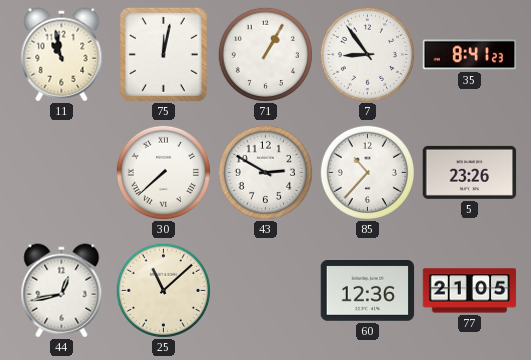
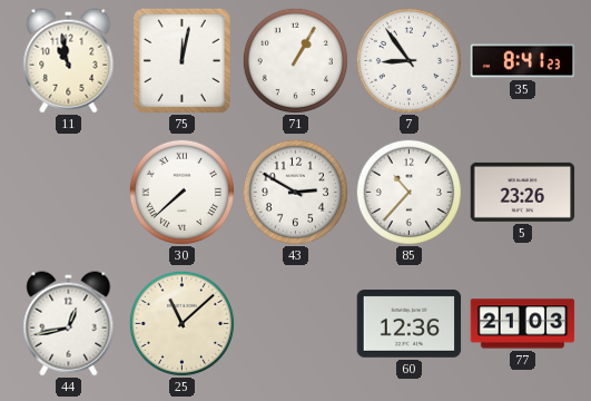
77: 21:05 -> 21:03 (523, 324)
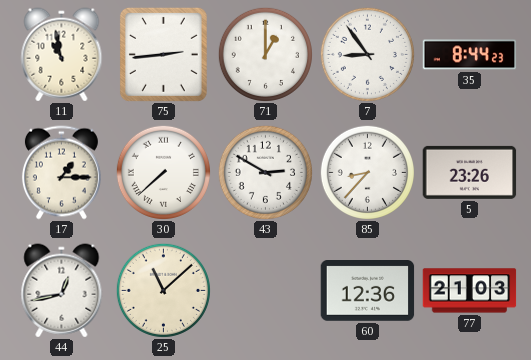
75: 12:02 -> 2:44 (163, 54)
71: 1:05 -> 1:00 (265, 54)
35: 8:41 -> 8:44 (470, 55)
17: none -> 1:15 (61, 173)
85: 10:37 -> 8:37 (367, 172)
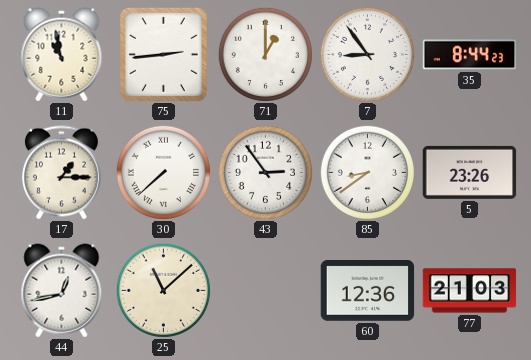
43: 2:50 -> 2:54 (265, 172)
85: 8:37 -> 8:39 (367, 172)
